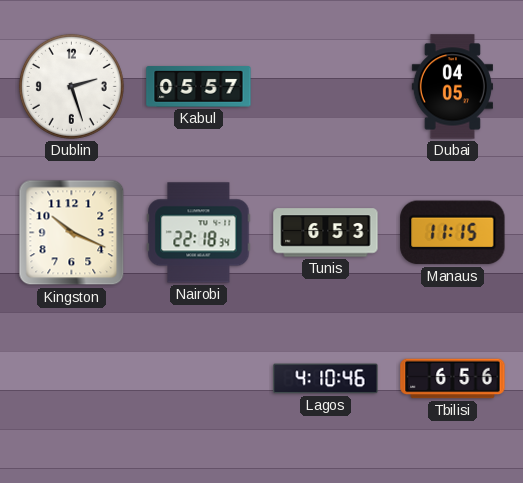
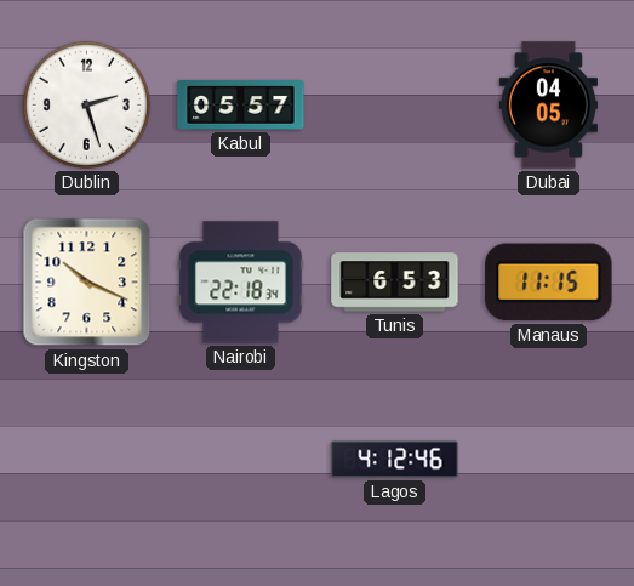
Lagos: 4:10 -> 4:12 (395, 460)
Tbilisi: 6:56 -> none (453, 379)
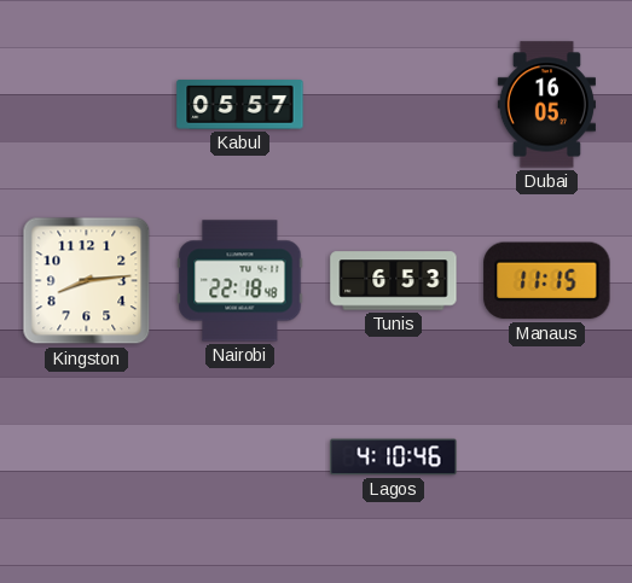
Dublin: 2:27 -> none (86, 104)
Dubai: 04:05 -> 16:05 (546, 105)
Kingston: 10:19 -> 8:14 (87, 281)
Nairobi: 22:18:34 -> 22:18:48 (240, 281)
Lagos: 4:12 -> 4:10 (394, 457)
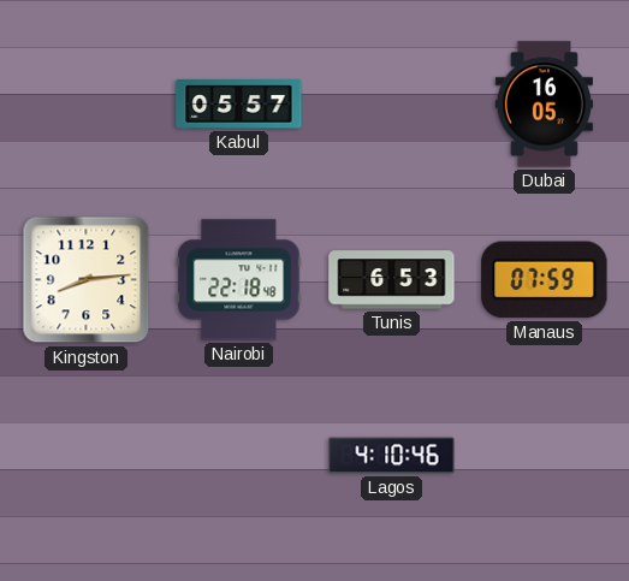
Manaus: 11:15 -> 07:59 (545, 280)
